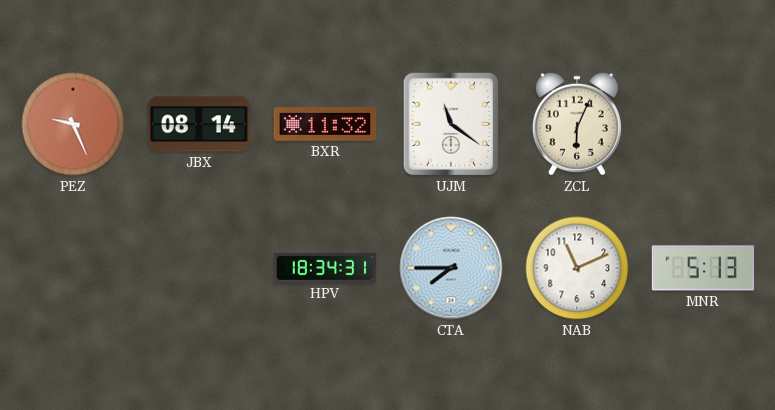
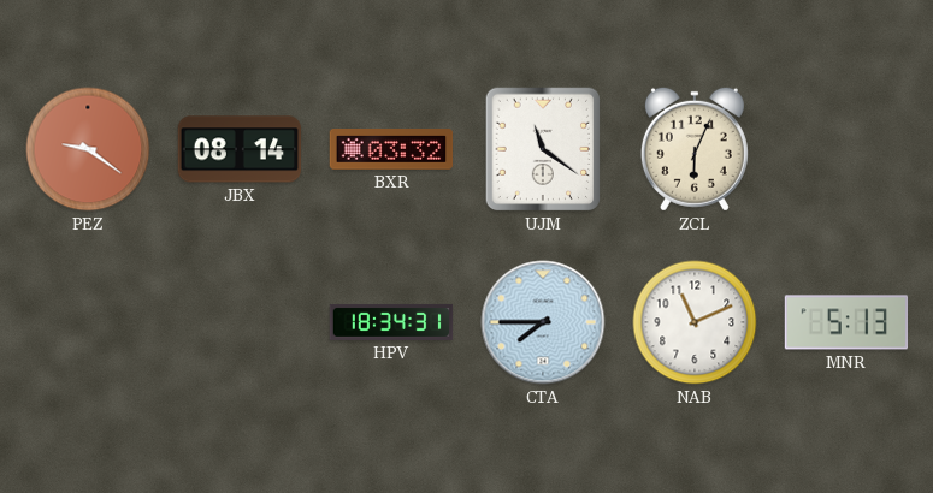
PEZ: 9:26 -> 9:21 (88, 149)
BXR: 11:32 -> 03:32 (391, 149)
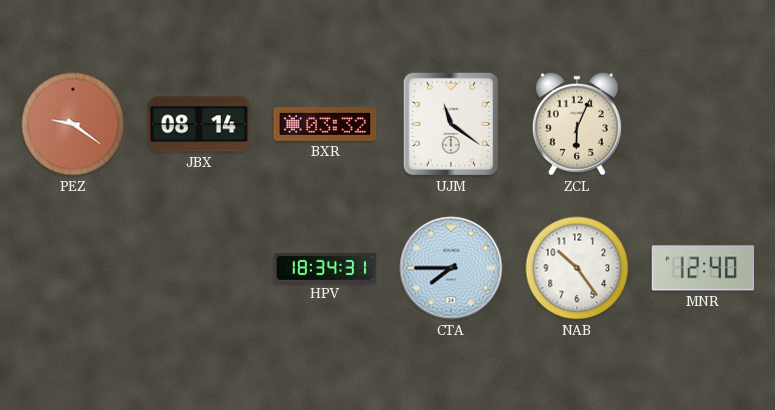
NAB: 11:11 -> 10:24 (577, 268)
MNR: 5:13 -> 12:40 (703, 268)
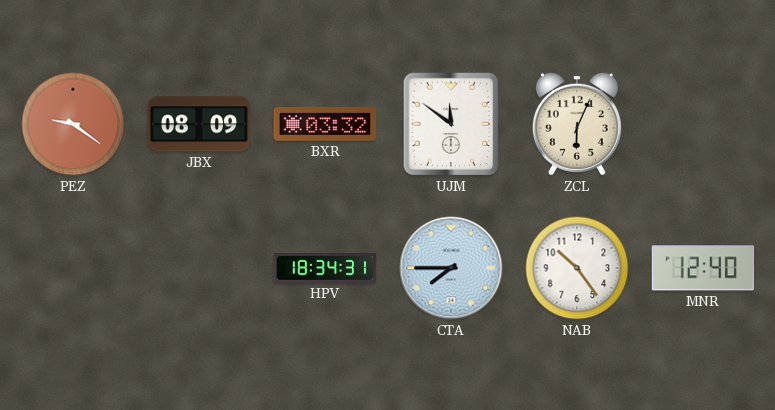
JBX: 08:14 -> 08:09 (199, 124)
UJM: 11:21 -> 11:51 (450, 124)
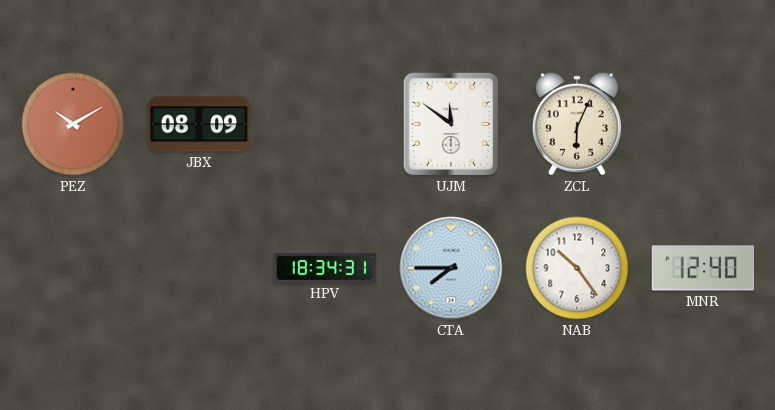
PEZ: 9:21 -> 10:10 (73, 124)
BXR: 03:32 -> none (325, 124)
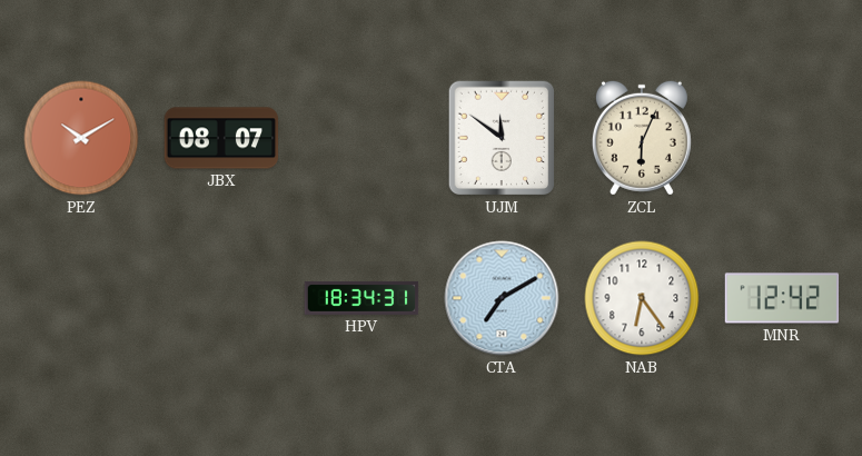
JBX: 08:09 -> 08:07 (221, 138)
CTA: 7:45 -> 7:10 (502, 298)
NAB: 10:24 -> 6:24 (642, 298)
MNR: 12:40 -> 12:42 (782, 298)
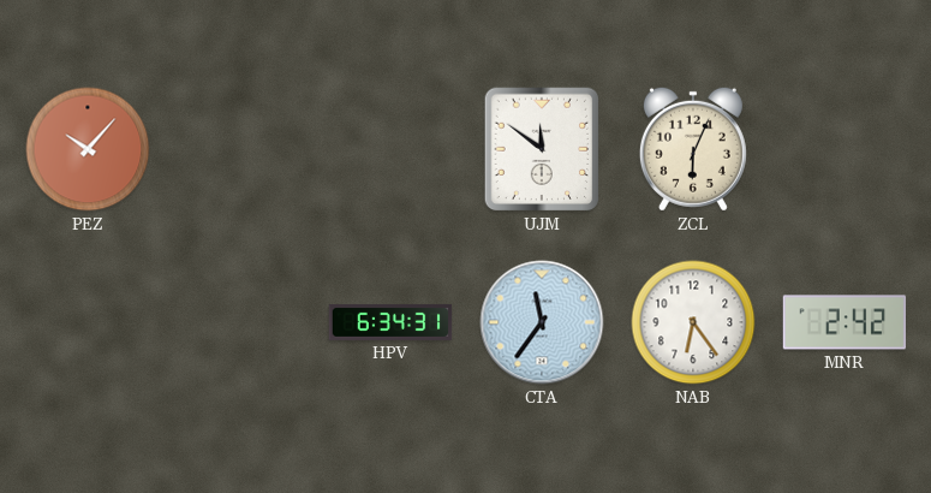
PEZ: 10:10 -> 10:07 (88, 149)
JBX: 08:07 -> none (221, 138)
HPV: 18:34 -> 6:34 (390, 322)
CTA: 7:10 -> 11:36 (542, 322)
MNR: 12:42 -> 2:42 (845, 322)
